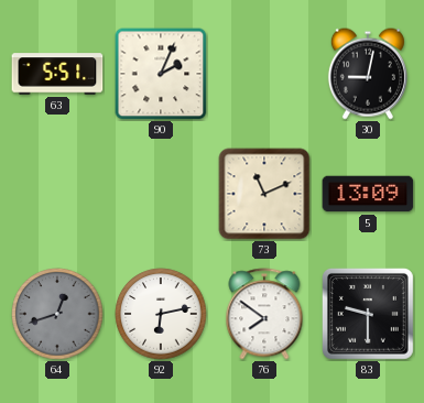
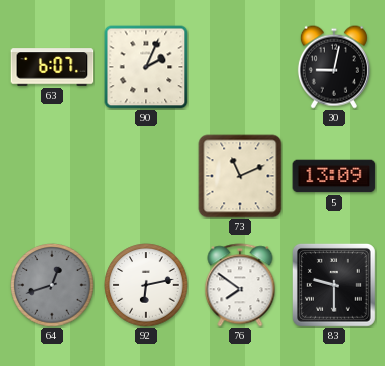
63: 5:51 -> 6:07 (52, 67)
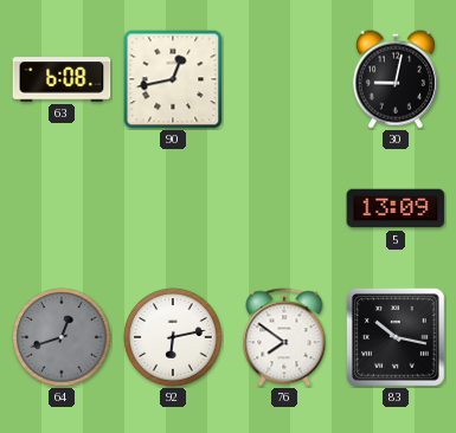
63: 6:07 -> 6:08 (62, 79)
90: 2:04 -> 12:43 (173, 79)
73: 11:11 -> none (240, 176)
83: 9:30 -> 10:17 (396, 337)
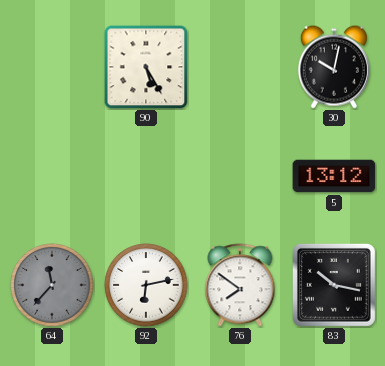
63: 6:08 -> none (62, 79)
90: 12:43 -> 5:25 (146, 67)
30: 9:02 -> 10:02 (334, 67)
5: 13:09 -> 13:12 (334, 176)
64: 12:42 -> 11:37 (52, 285)
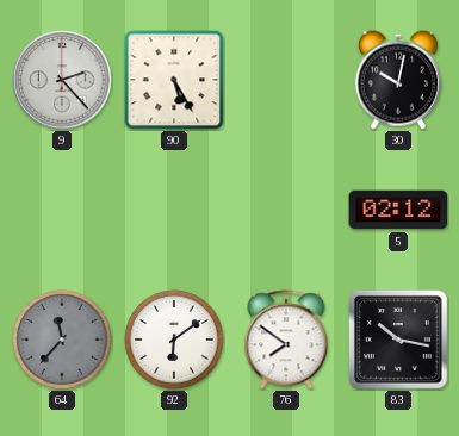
9: none -> 2:23 (62, 80)
5: 13:12 -> 02:12 (398, 210)
92: 6:13 -> 6:09 (174, 340)
